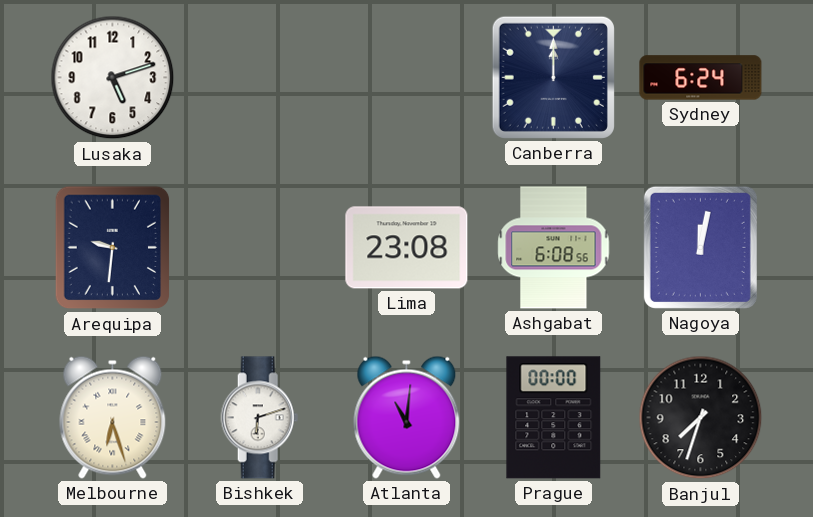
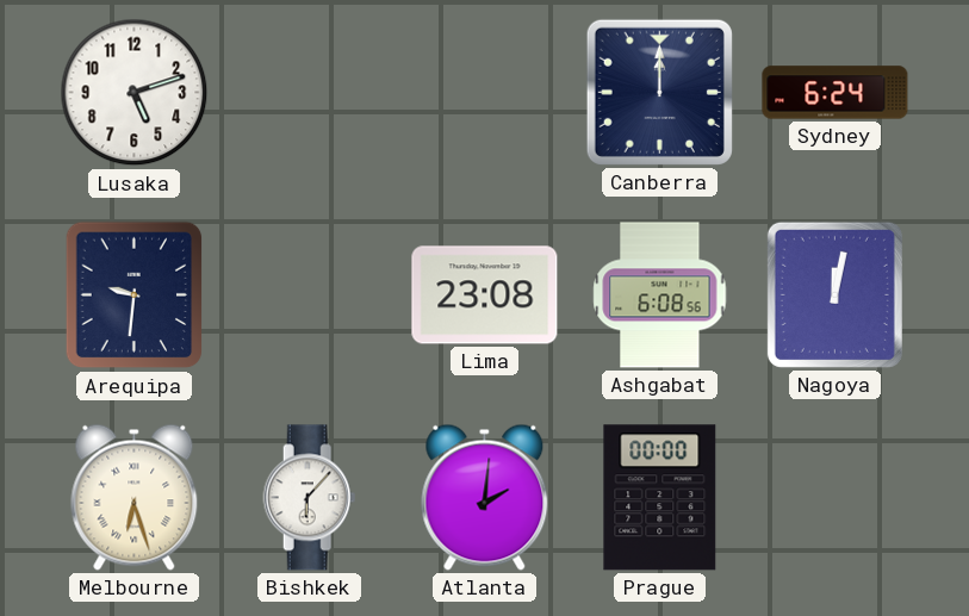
Bishkek: 6:12 -> 6:07 (310, 498)
Atlanta: 11:01 -> 2:01 (485, 497)
Banjul: 7:33 -> none (701, 418)
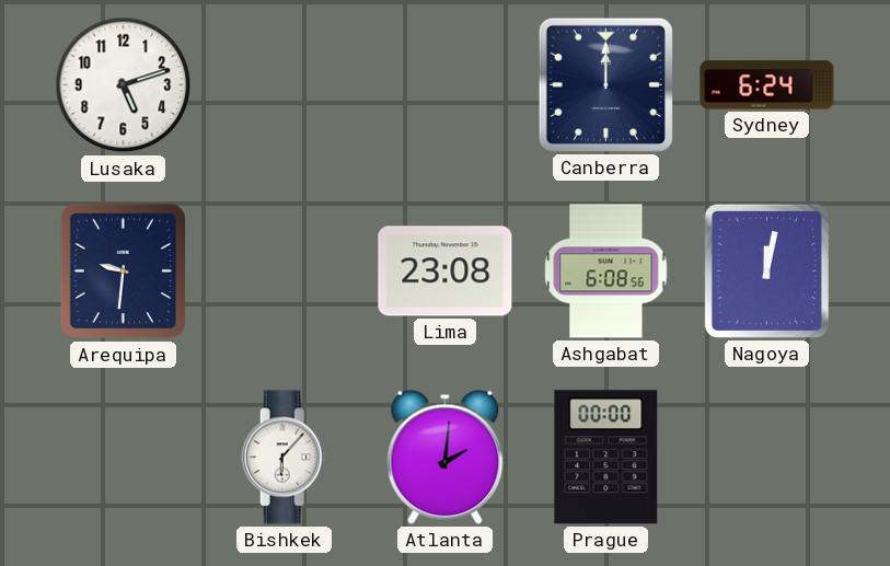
Melbourne: 6:27 -> none (135, 497)
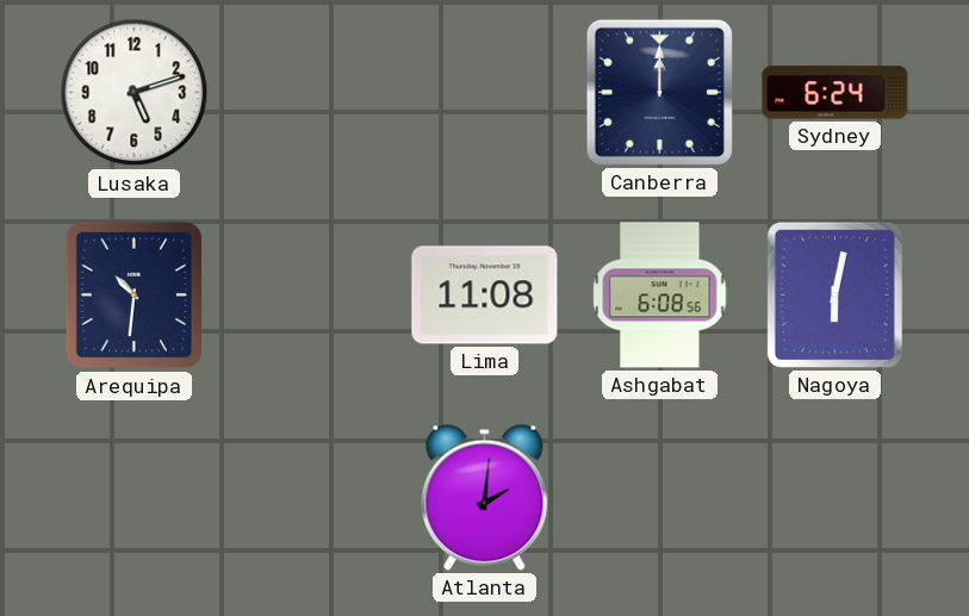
Arequipa: 9:31 -> 10:31 (135, 295)
Lima: 23:08 -> 11:08 (485, 295)
Nagoya: 12:02 -> 6:02 (834, 294)
Bishkek: 6:07 -> none (285, 458)
Prague: 00:00 -> none (606, 458)
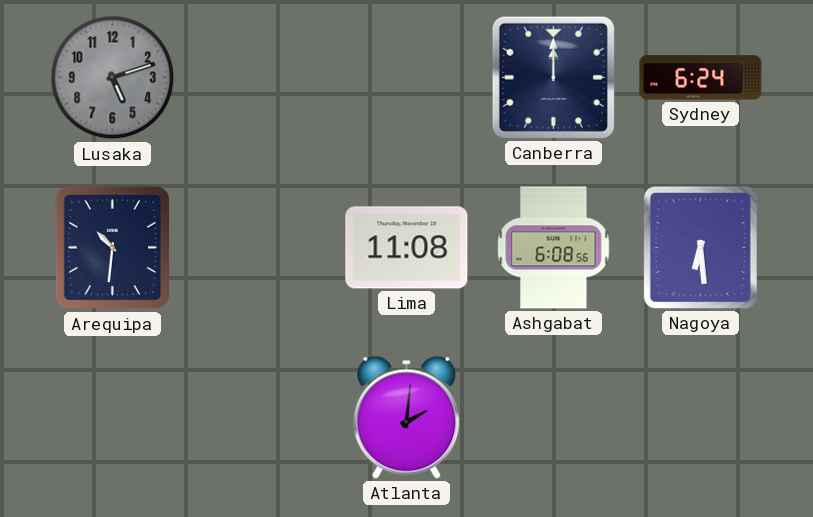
Lusaka dial: white -> grey (113, 78)
Nagoya: 6:02 -> 6:29 (700, 247)
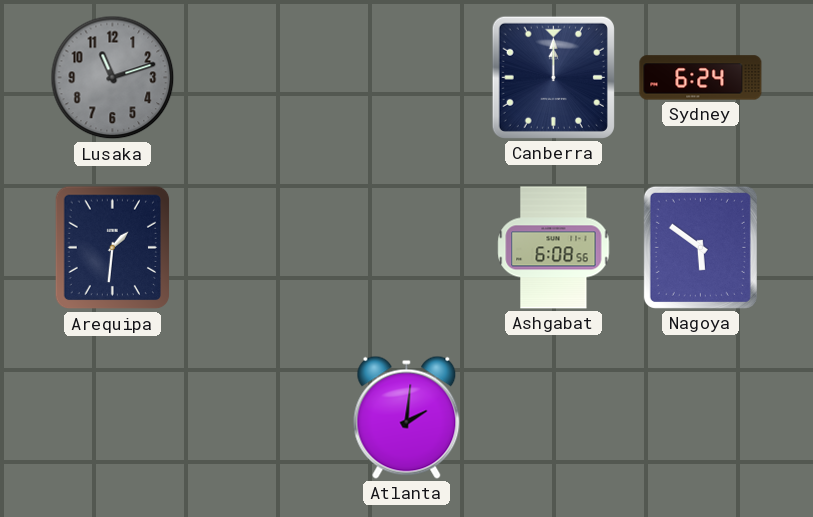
Lusaka: 5:12 -> 11:12 (113, 78)
Arequipa: 10:31 -> 1:31 (113, 248)
Lima: 11:08 -> none (407, 248)
Nagoya: 6:29 -> 5:51 (700, 247)
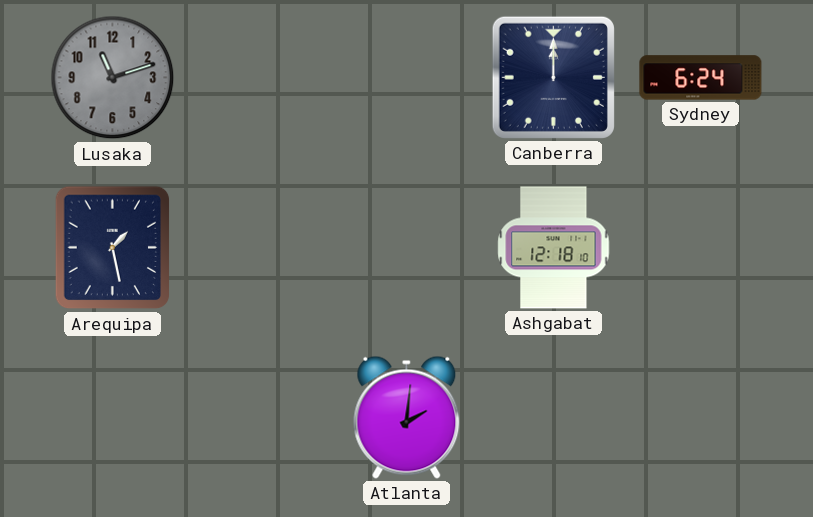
Arequipa: 1:31 -> 1:28 (113, 248)
Ashgabat: 6:08 -> 12:18 (554, 248)
Nagoya: 5:51 -> none (700, 247)
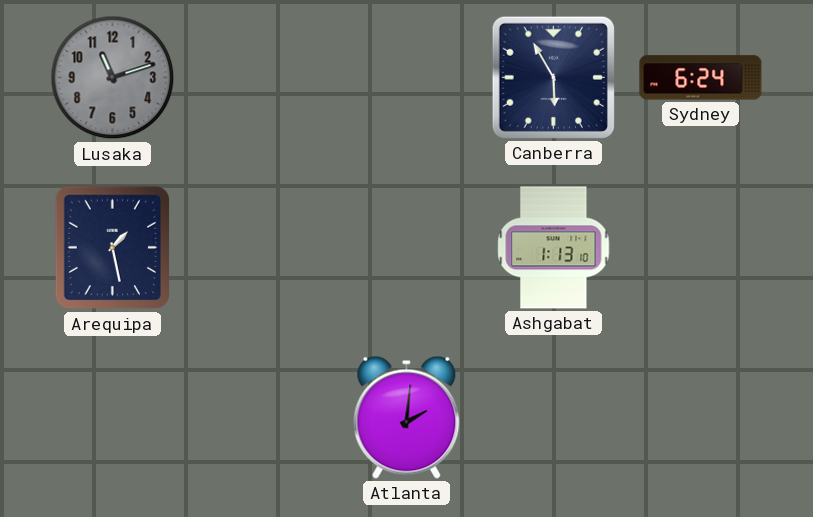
Canberra: 12:00 -> 5:55 (553, 77)
Ashgabat: 12:18 -> 1:13 (554, 248)
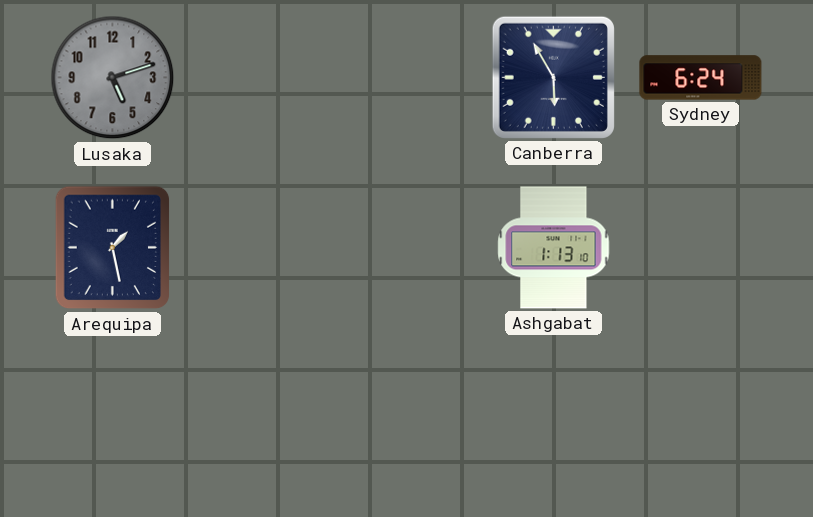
Lusaka: 11:12 -> 5:12 (113, 78)
Atlanta: 2:01 -> none (407, 417)
